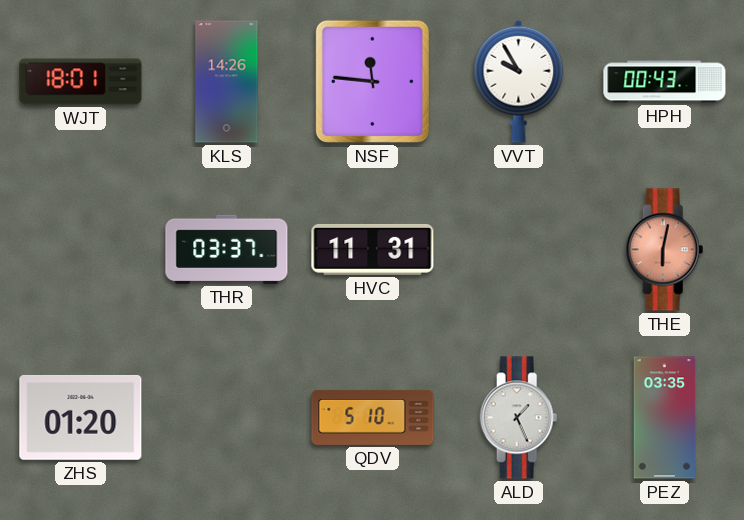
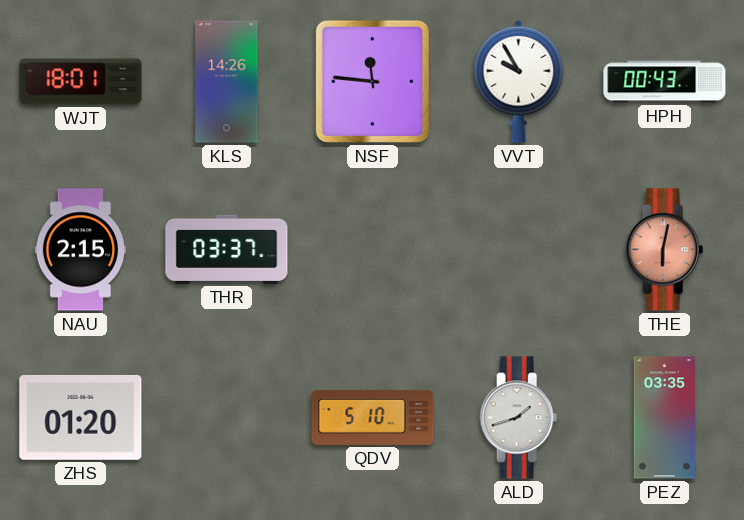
NAU: none -> 2:15 (80, 250)
HVC: 11:31 -> none (373, 249)
ALD: 1:26 -> 1:42 (519, 418)
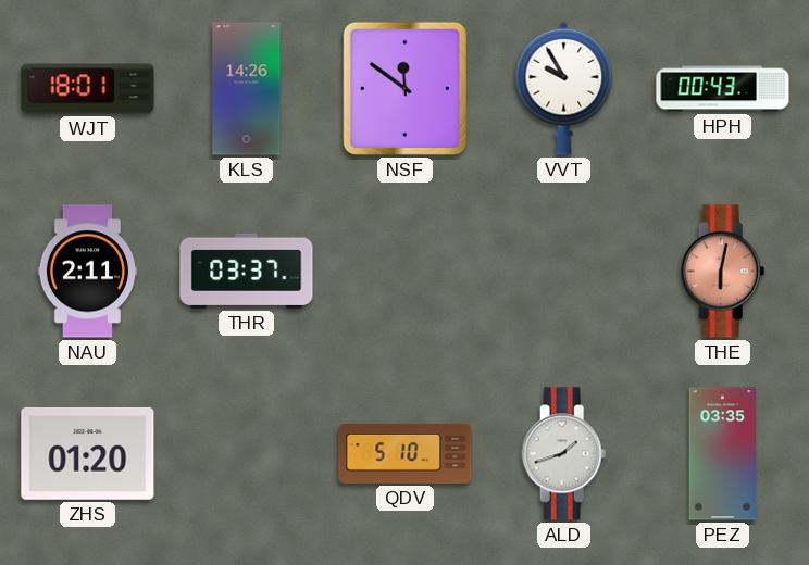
NSF: 11:46 -> 11:51 (404, 88)
NAU: 2:15 -> 2:11 (87, 272)
